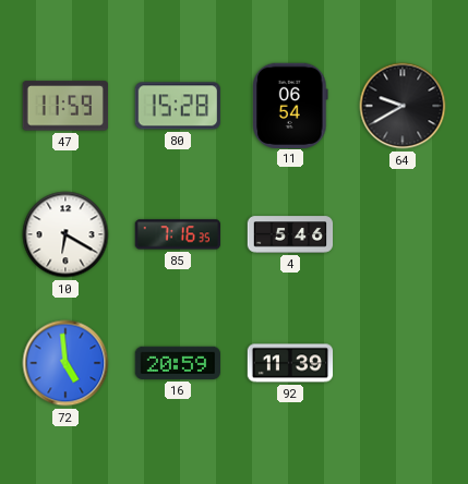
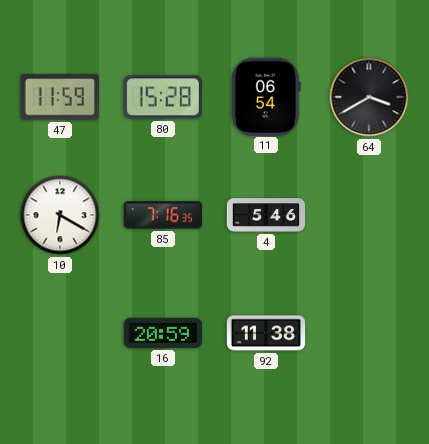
64: 9:40 -> 3:40 (369, 97)
72: 4:59 -> none (65, 363)
92: 11:39 -> 11:38 (266, 333)
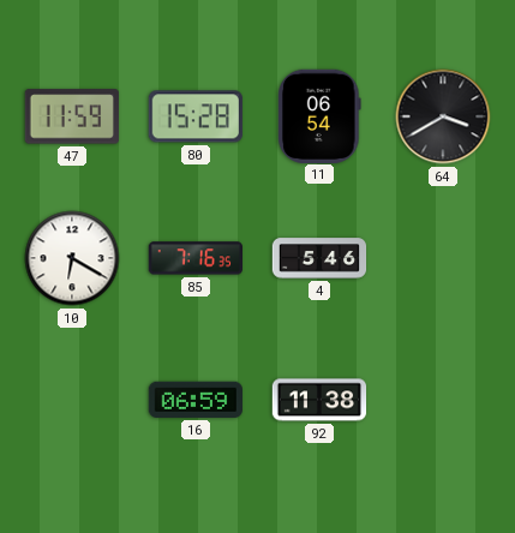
16: 20:59 -> 06:59 (194, 400)
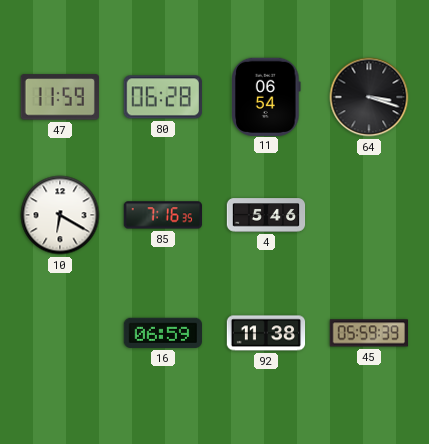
80: 15:28 -> 06:28 (163, 97)
64: 3:40 -> 3:18 (369, 97)
45: none -> 05:59 (368, 333)
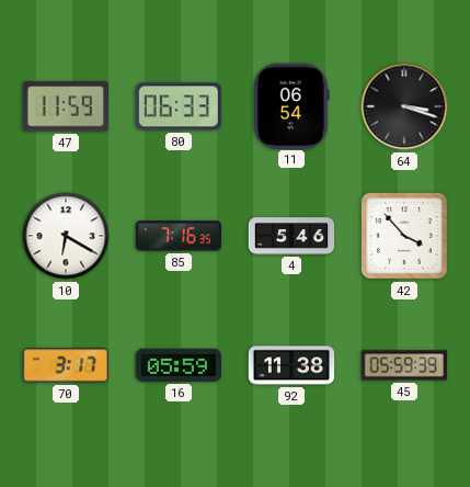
80: 06:28 -> 06:33 (179, 106)
42: none -> 3:53 (405, 237)
70: none -> 3:17 (66, 365)
16: 06:59 -> 05:59 (177, 365)
